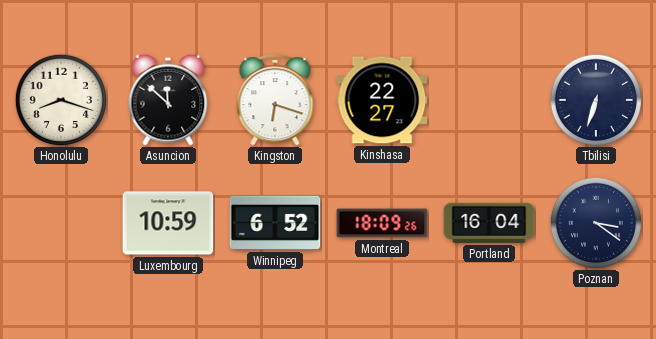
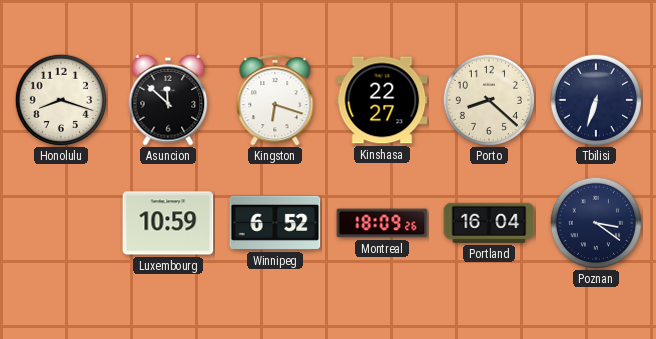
Porto: none -> 8:22 (488, 99)
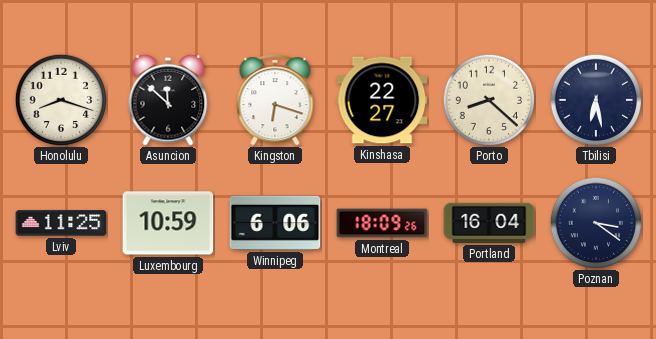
Tbilisi: 6:33 -> 6:28 (595, 99)
Lviv: none -> 11:25 (61, 223)
Winnipeg: 6:52 -> 6:06 (275, 223)
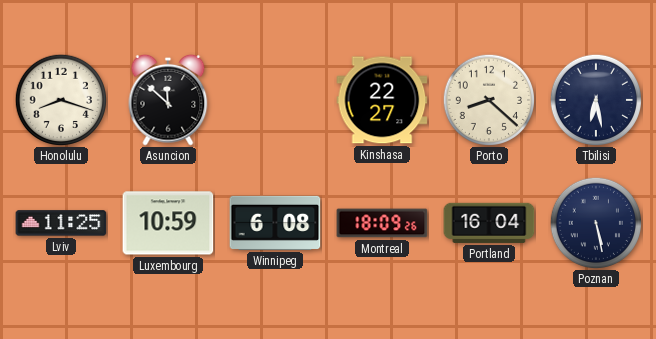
Kingston: 6:18 -> none (275, 101)
Winnipeg: 6:06 -> 6:08 (275, 223)
Poznan: 3:21 -> 5:28 (595, 222)
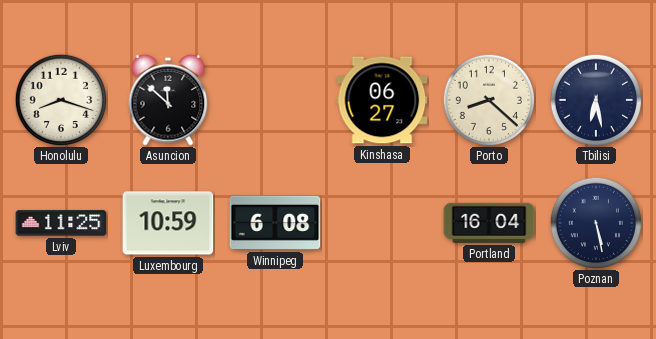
Kinshasa: 22:27 -> 06:27 (382, 100)
Montreal: 18:09 -> none (382, 223)
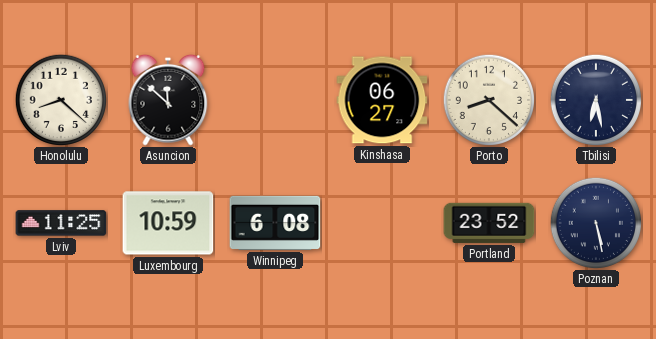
Honolulu: 8:18 -> 8:22 (60, 99)
Portland: 16:04 -> 23:52 (489, 223)
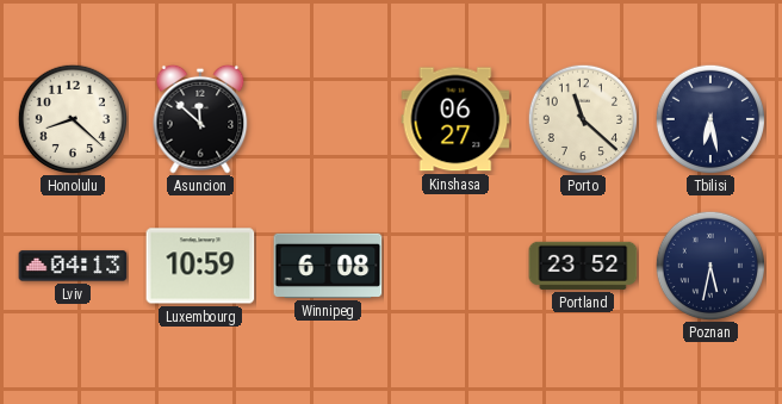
Porto: 8:22 -> 11:22 (582, 118)
Lviv: 11:25 -> 04:13 (73, 266)
Poznan: 5:28 -> 5:32 (709, 265)
